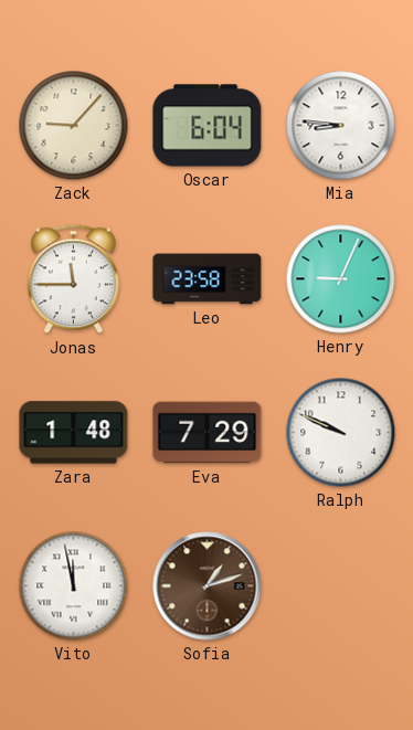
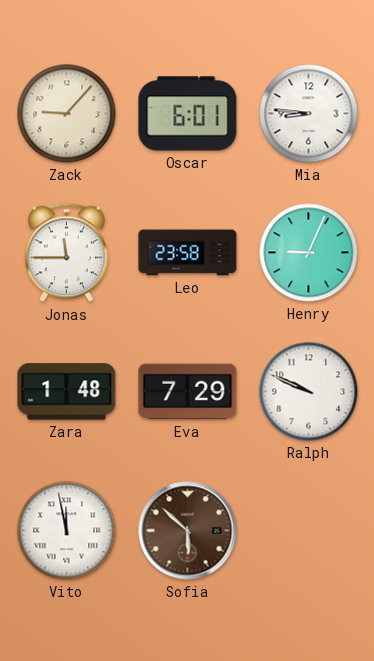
Oscar: 6:04 -> 6:01 (188, 114)
Sofia: 1:12 -> 5:52 (188, 531)
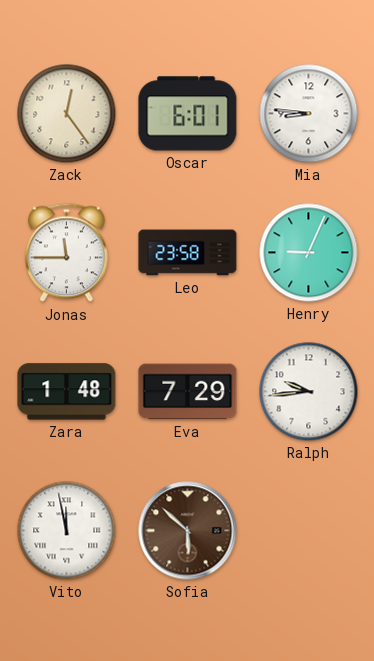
Zack: 9:07 -> 12:24 (67, 114)
Ralph: 9:49 -> 9:44 (309, 392)
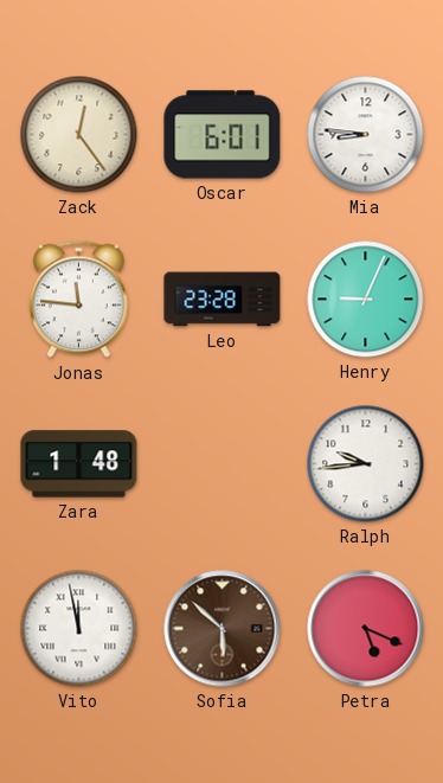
Jonas: 11:45 -> 11:46 (78, 300)
Leo: 23:58 -> 23:28 (223, 300)
Eva: 7:29 -> none (188, 392)
Petra: none -> 5:19 (366, 629)
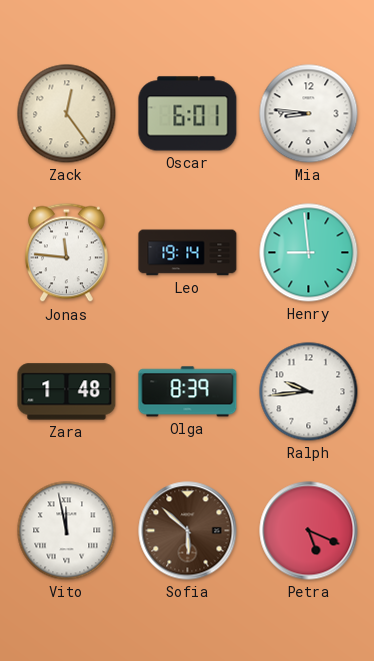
Leo: 23:28 -> 19:14 (188, 253)
Henry: 9:04 -> 8:59 (309, 253)
Olga: none -> 8:39 (188, 392)
